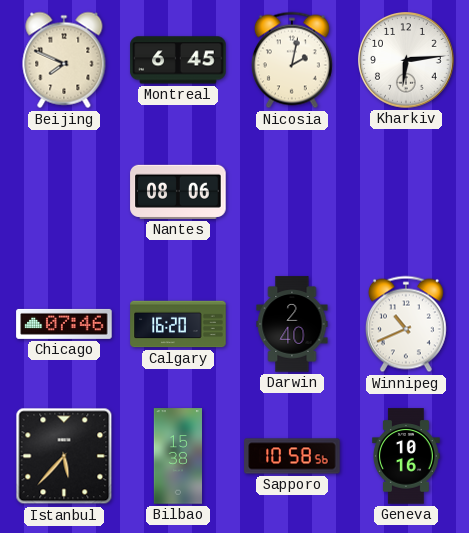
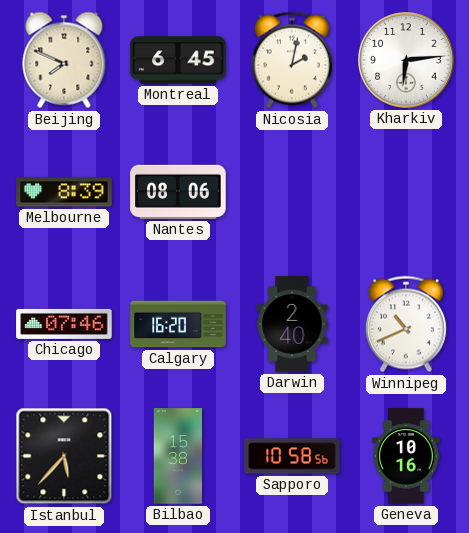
Melbourne: none -> 8:39 (64, 192)
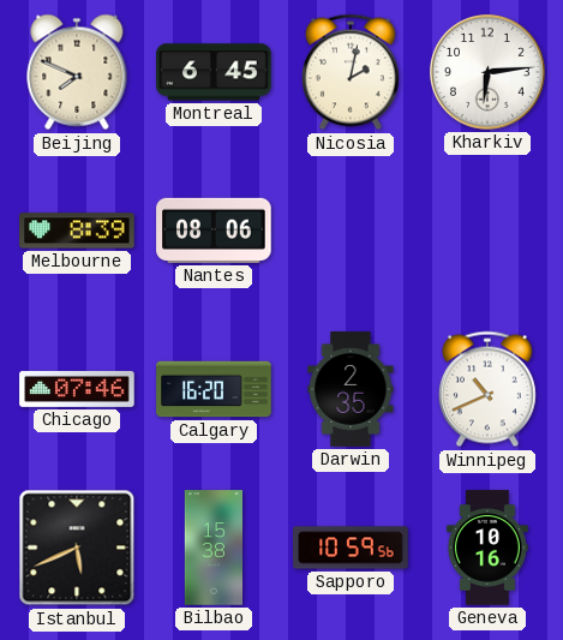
Darwin: 2:40 -> 2:35 (351, 389)
Istanbul: 5:37 -> 5:41 (77, 548)
Sapporo: 10:58 -> 10:59 (351, 548)
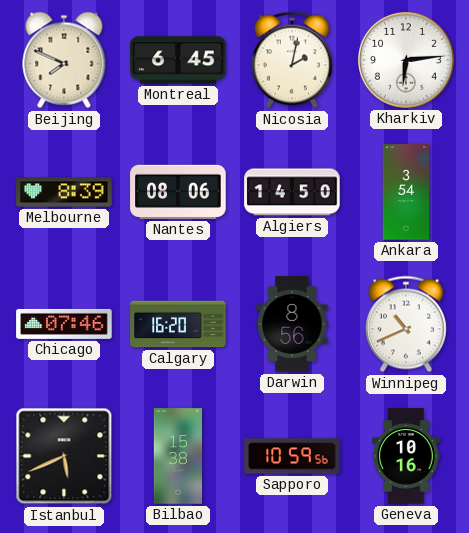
Algiers: none -> 14:50 (292, 192)
Ankara: none -> 3:54 (406, 192)
Darwin: 2:35 -> 8:56 (292, 324)
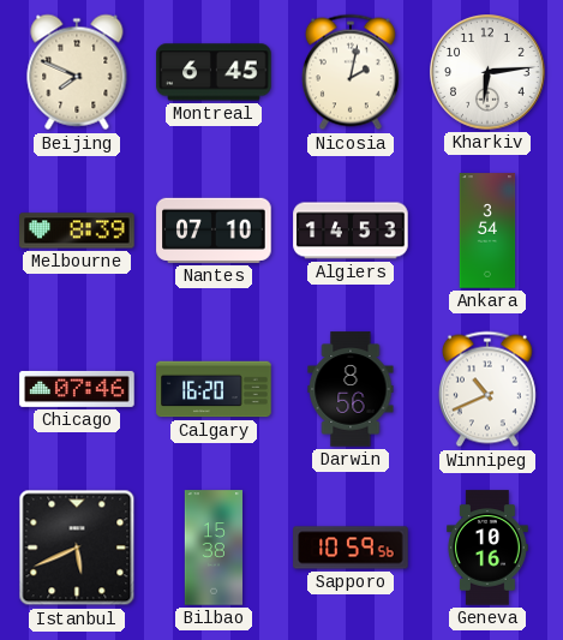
Nantes: 08:06 -> 07:10 (214, 231)
Algiers: 14:50 -> 14:53 (351, 231)
